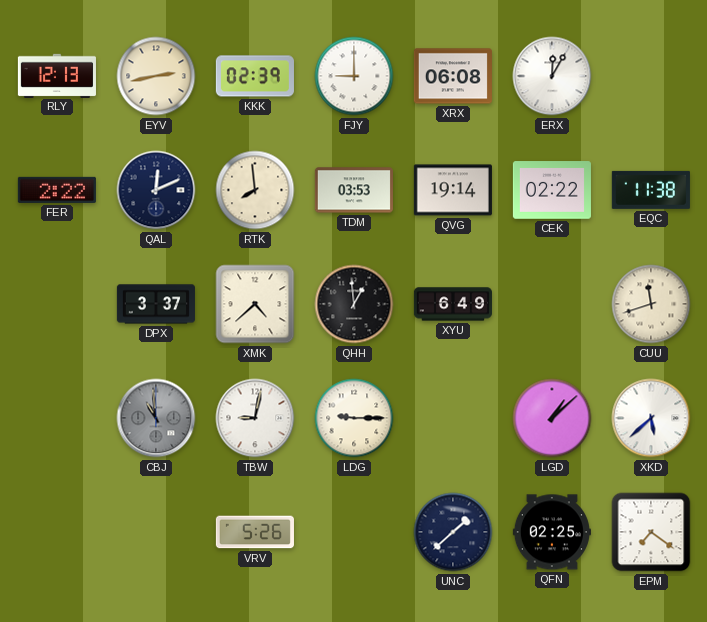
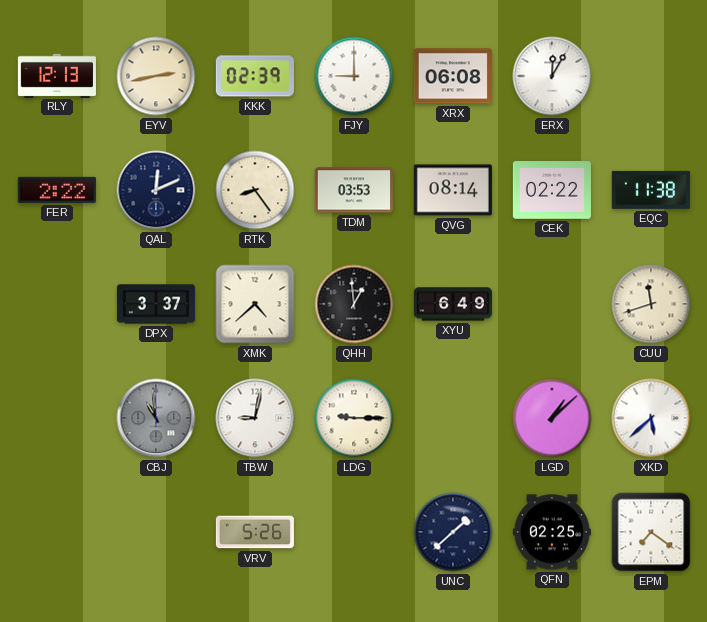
RTK: 7:59 -> 8:24 (255, 190)
QVG: 19:14 -> 08:14 (453, 190)
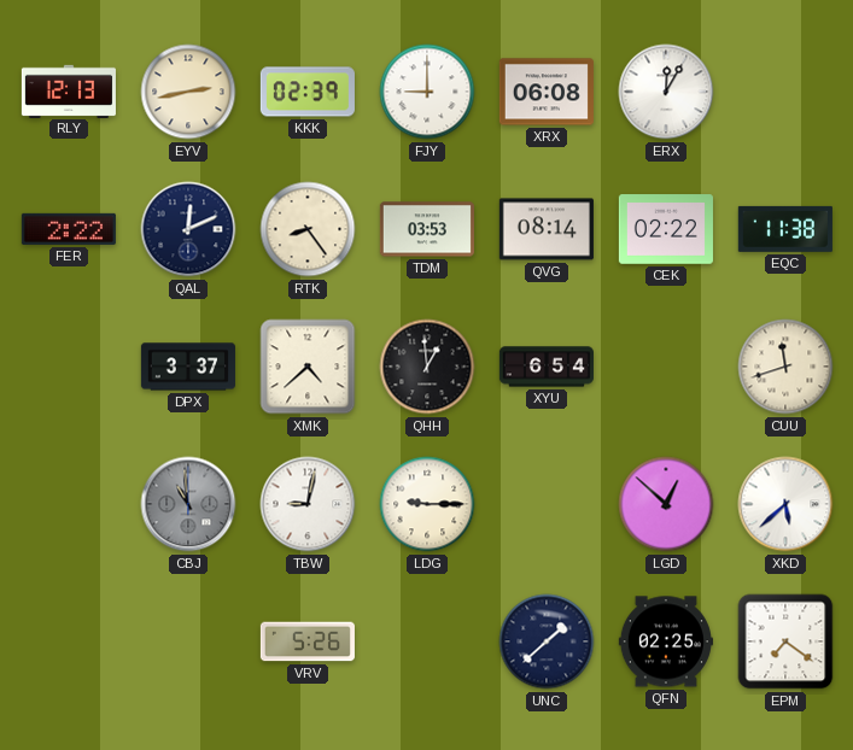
XYU: 6:49 -> 6:54 (547, 367)
LGD: 1:08 -> 12:52 (666, 504)
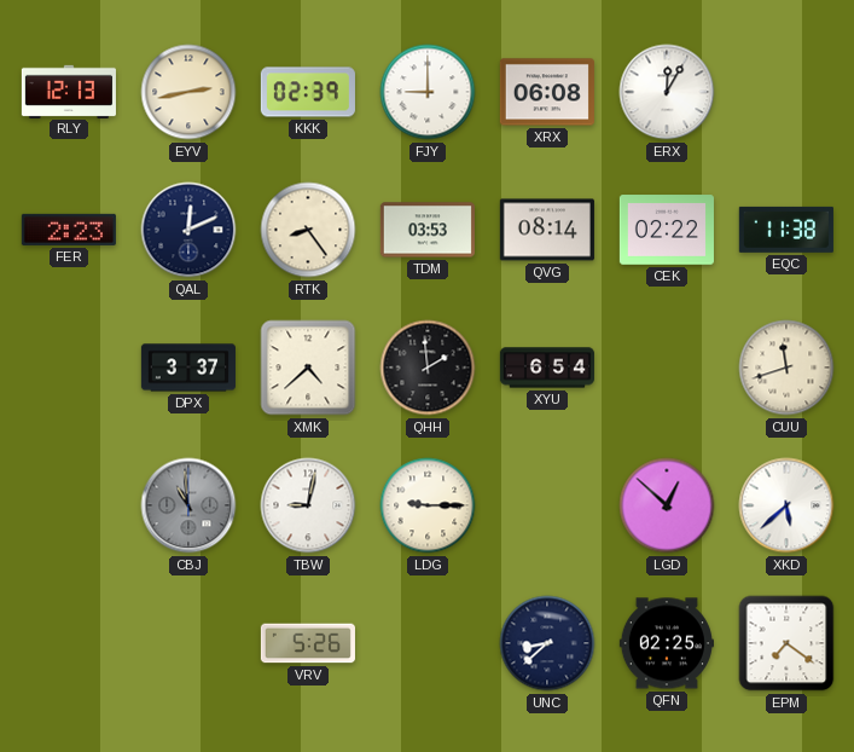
FER: 2:22 -> 2:23 (69, 230)
QHH: 12:59 -> 1:59 (428, 368)
UNC: 1:38 -> 8:38 (547, 643)
